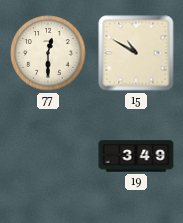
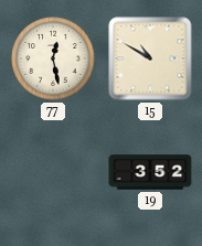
77: 12:30 -> 12:28 (53, 58)
19: 3:49 -> 3:52 (150, 172)
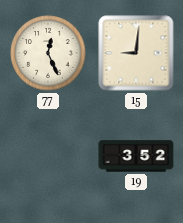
77: 12:28 -> 12:26 (48, 53)
15: 10:50 -> 9:01 (136, 53)
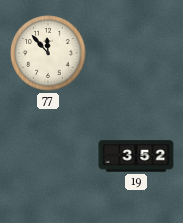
77: 12:26 -> 11:53 (48, 53)
15: 9:01 -> none (136, 53)
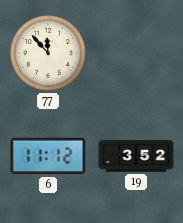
6: none -> 11:12 (48, 156)
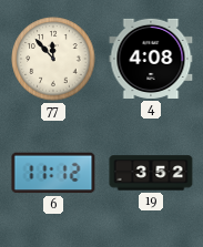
4: none -> 4:08 (151, 59)
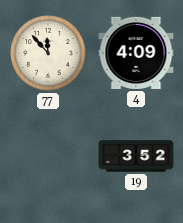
4: 4:08 -> 4:09 (136, 53)
6: 11:12 -> none (53, 173)
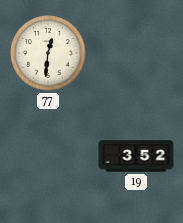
77: 11:53 -> 12:31 (48, 53)
4: 4:09 -> none (136, 53)
